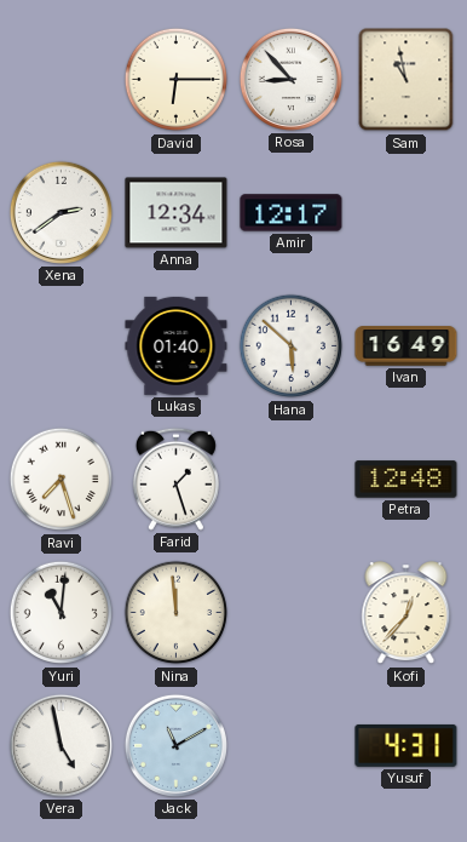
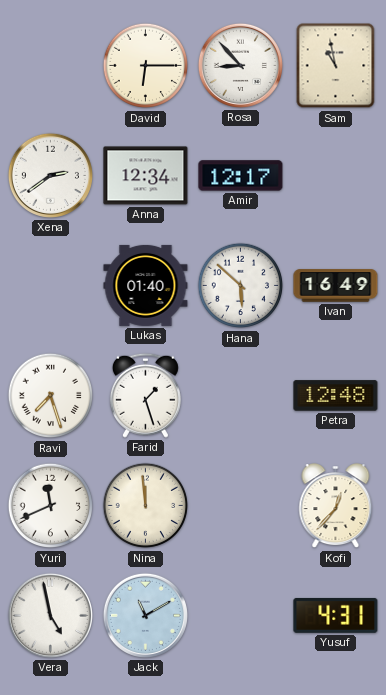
Yuri: 11:01 -> 11:41 (51, 506)
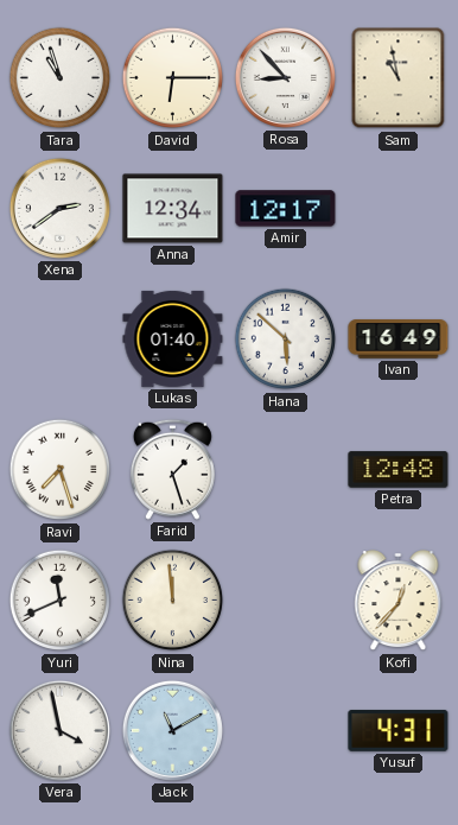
Tara: none -> 10:57 (61, 78)
Vera: 4:58 -> 3:58 (59, 730)
